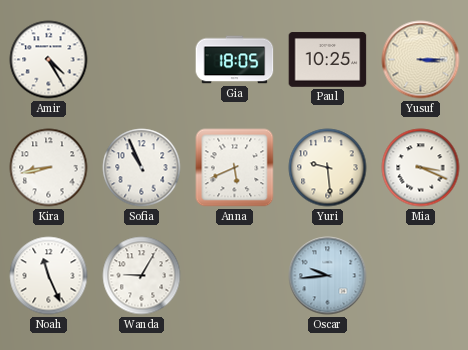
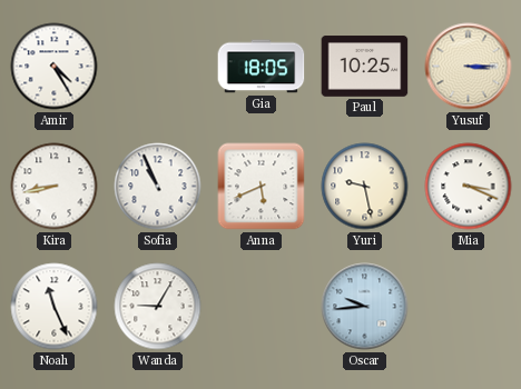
Yuri: 9:29 -> 9:28 (365, 187)
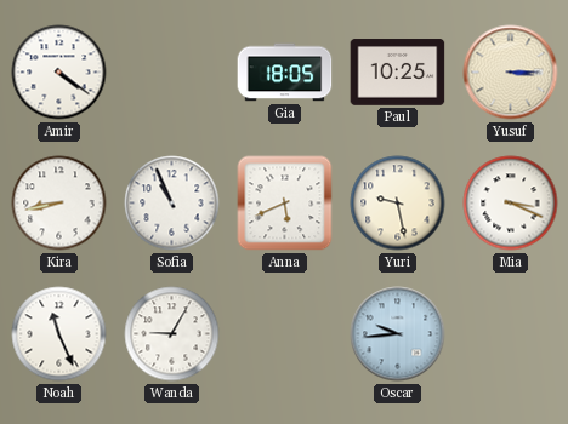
Amir: 4:25 -> 4:21 (59, 73)
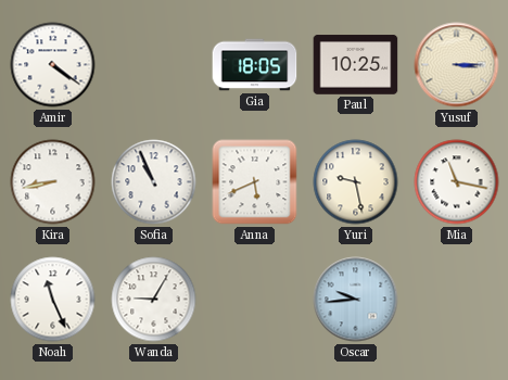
Mia: 3:19 -> 11:17 (457, 182)
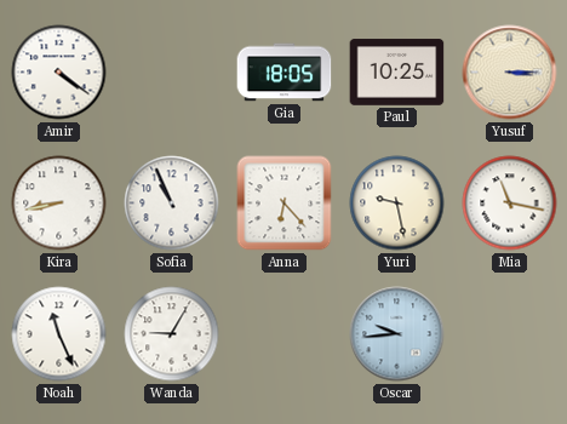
Anna: 5:41 -> 6:23 (285, 204)
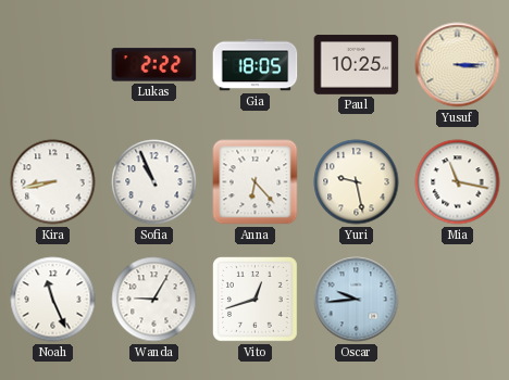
Amir: 4:21 -> none (59, 73)
Lukas: none -> 2:22 (154, 65)
Vito: none -> 12:42 (256, 300)
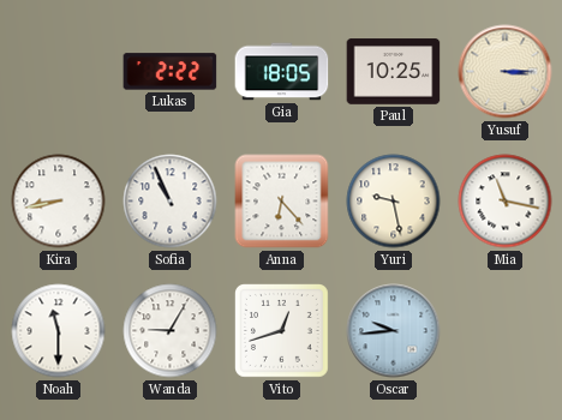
Noah: 11:26 -> 11:30 (59, 331)
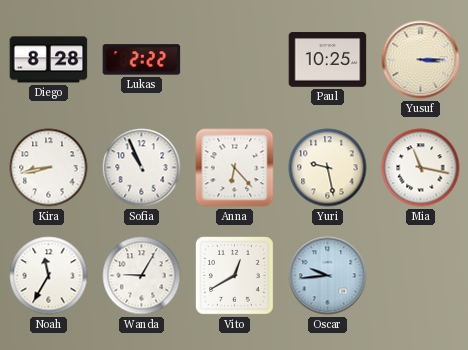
Diego: none -> 8:28 (49, 60)
Gia: 18:05 -> none (282, 72)
Noah: 11:30 -> 11:35 (49, 276)
Vito: 12:42 -> 12:40 (235, 276)
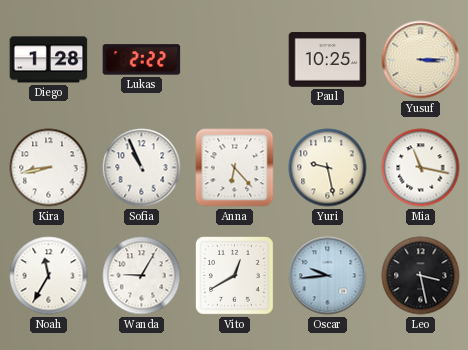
Diego: 8:28 -> 1:28 (49, 60)
Leo: none -> 3:28 (421, 276)
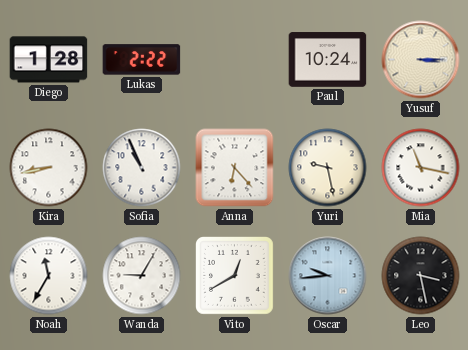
Paul: 10:25 -> 10:24 (328, 60)
